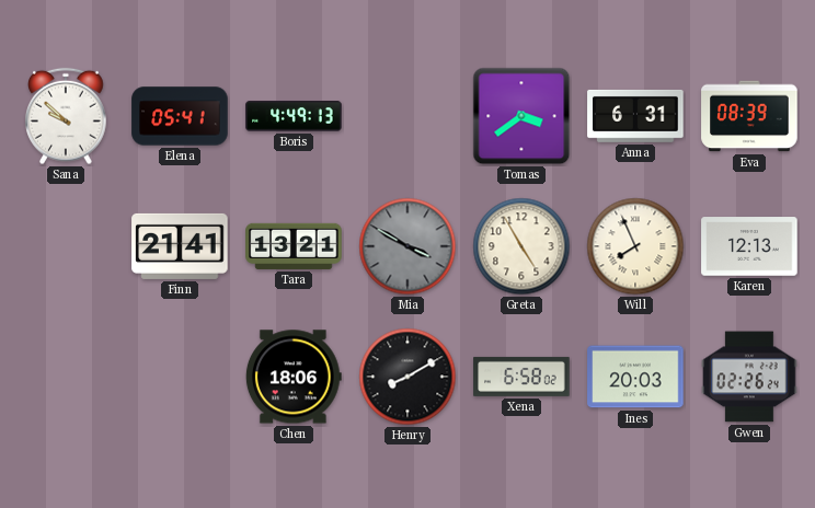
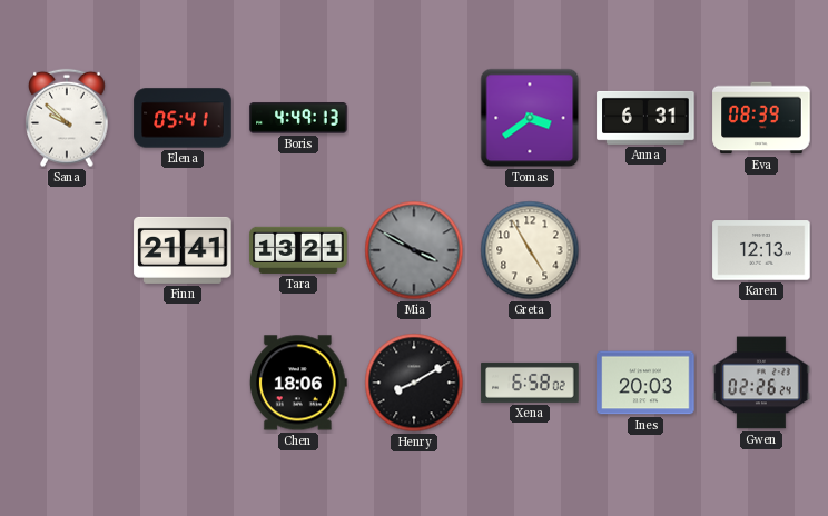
Will: 7:56 -> none (635, 246)
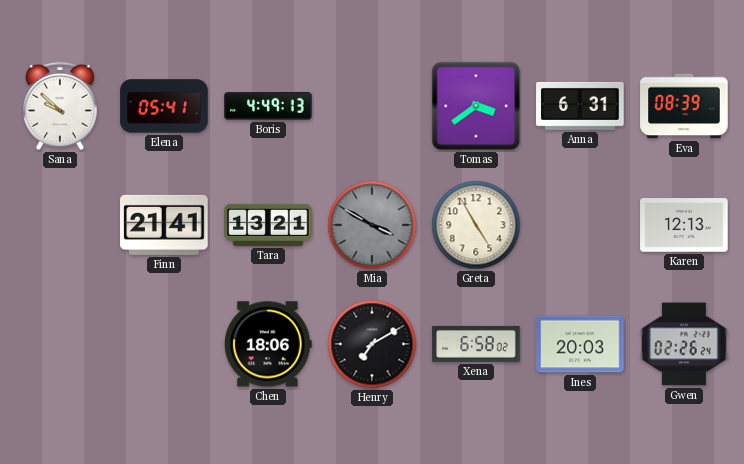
Henry: 8:10 -> 7:10 (372, 344)
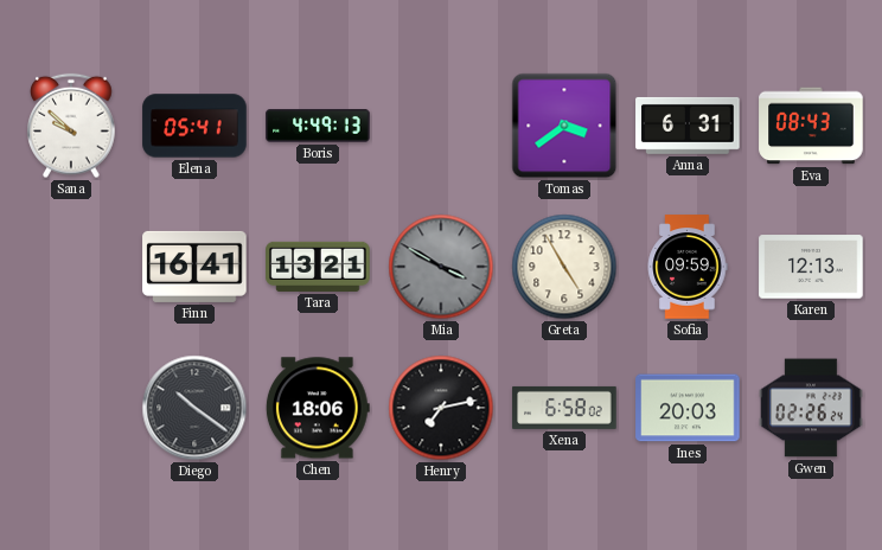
Eva: 08:39 -> 08:43 (811, 126)
Finn: 21:41 -> 16:41 (194, 267)
Sofia: none -> 09:59 (688, 267)
Diego: none -> 10:21 (194, 408)
Henry: 7:10 -> 7:13 (441, 408)
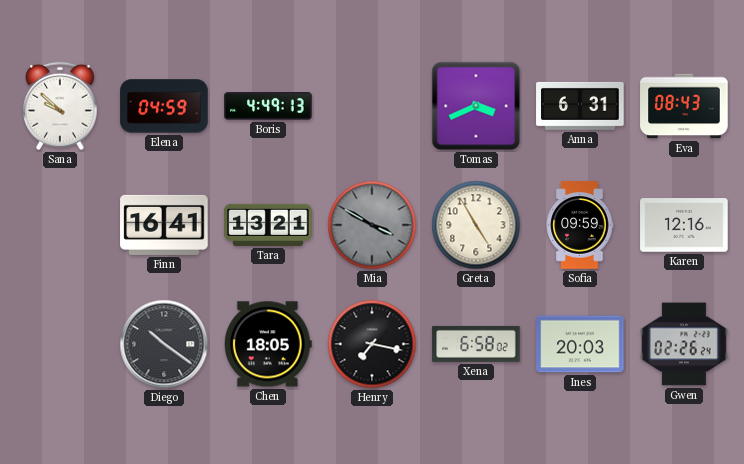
Elena: 05:41 -> 04:59 (164, 106)
Tomas: 3:39 -> 3:41 (476, 106)
Karen: 12:13 -> 12:16 (684, 225)
Chen: 18:06 -> 18:05 (268, 344)
Henry: 7:13 -> 7:17 (372, 344)
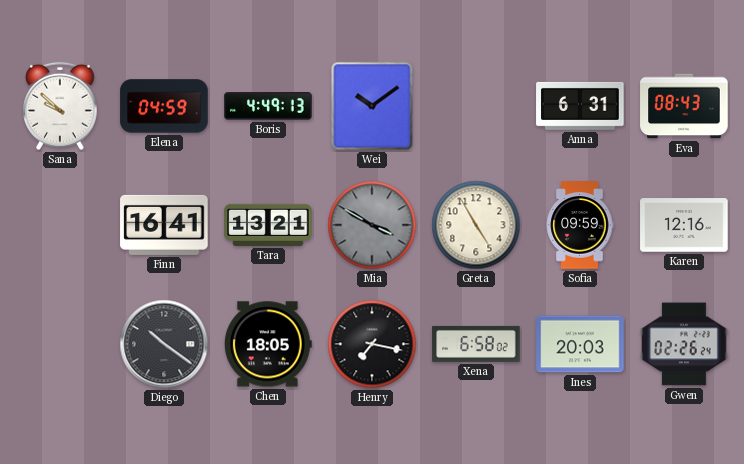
Wei: none -> 10:09 (372, 106)
Tomas: 3:41 -> none (476, 106)
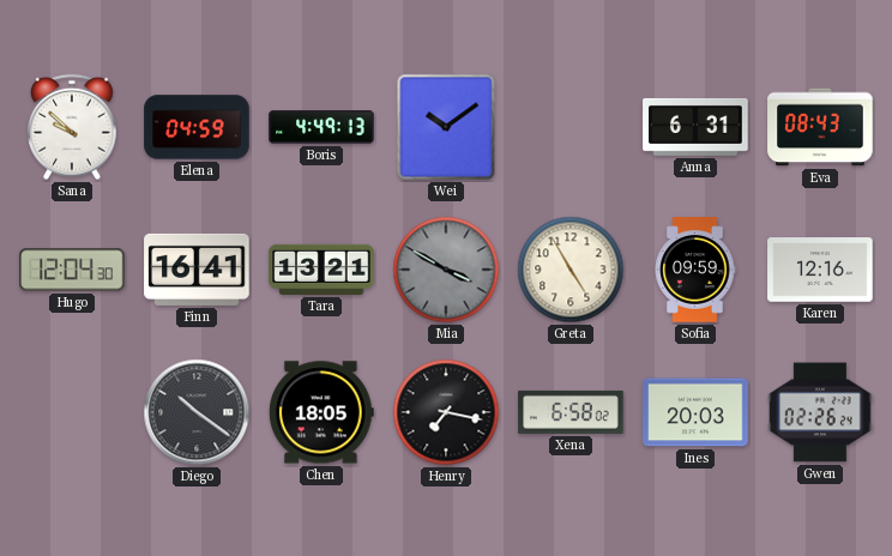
Hugo: none -> 12:04 (72, 270)
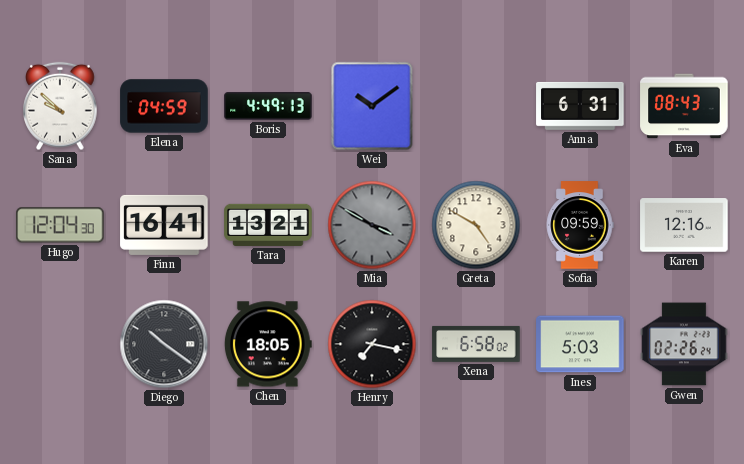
Greta: 4:55 -> 4:50 (476, 225)
Ines: 20:03 -> 5:03 (580, 344)
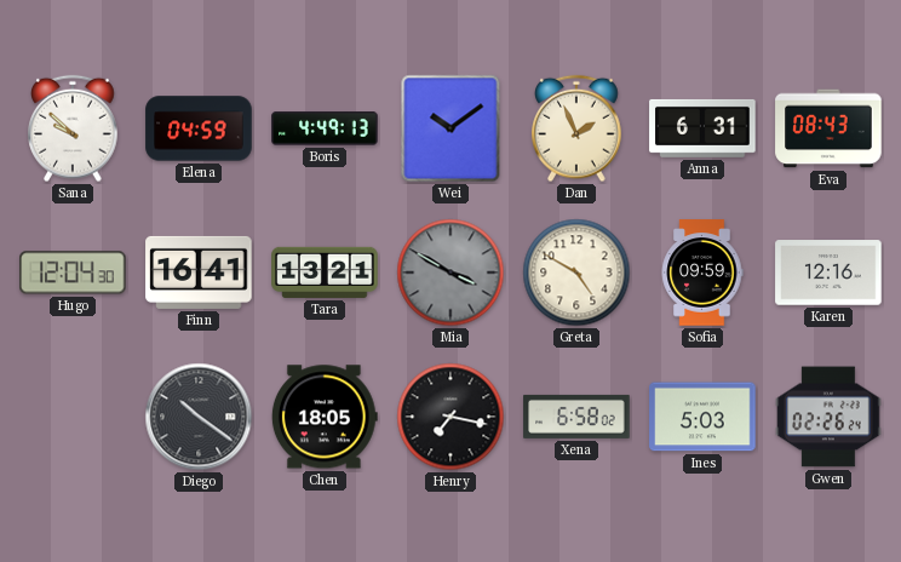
Dan: none -> 1:56 (578, 128)
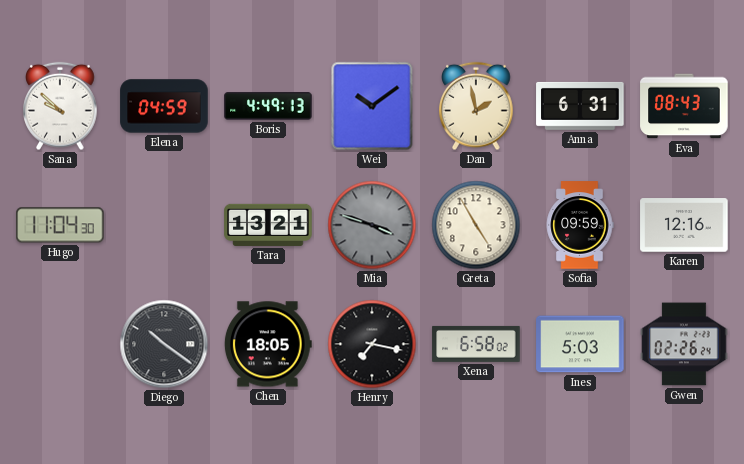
Dan: 1:56 -> 1:58 (477, 106)
Hugo: 12:04 -> 11:04 (60, 225)
Finn: 16:41 -> none (199, 273)
Mia: 3:50 -> 3:48 (372, 225)
Greta: 4:50 -> 4:55 (476, 225)
